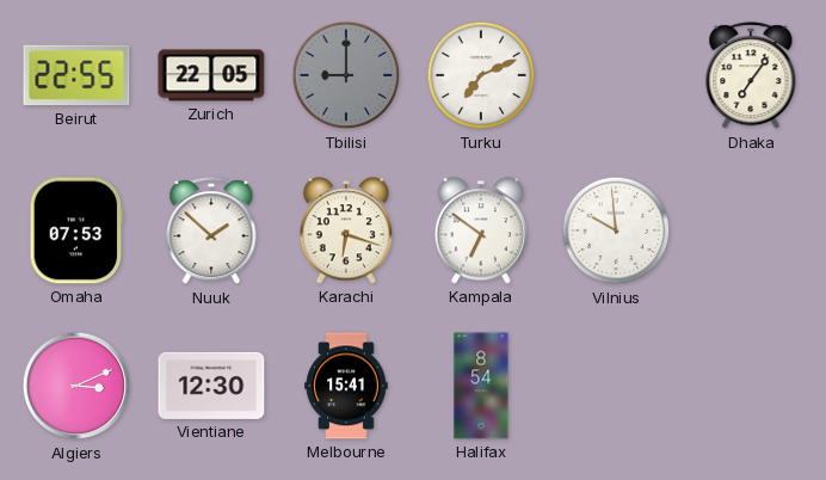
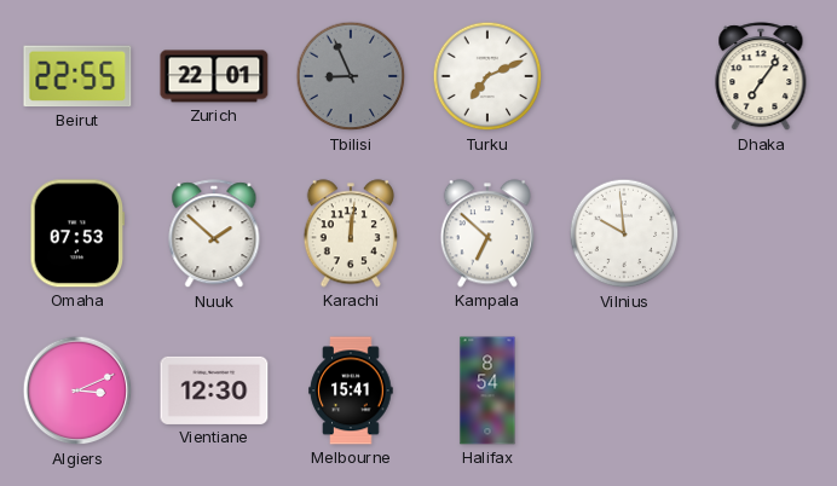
Zurich: 22:05 -> 22:01 (214, 76)
Tbilisi: 9:00 -> 8:56 (351, 76)
Karachi: 6:18 -> 12:01 (350, 233)
Kampala: 6:51 -> 6:52 (486, 233)
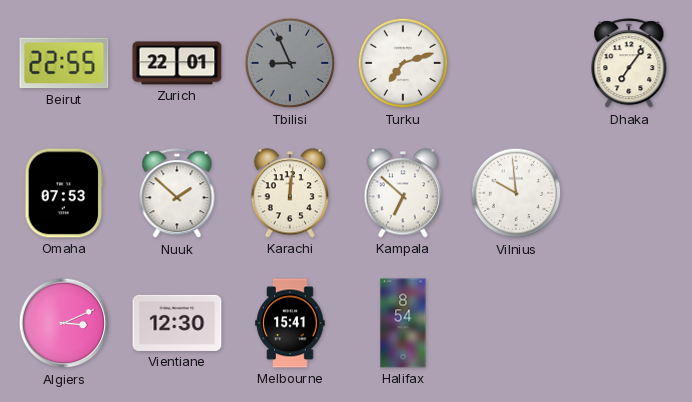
Turku: 7:11 -> 7:12 (403, 63)
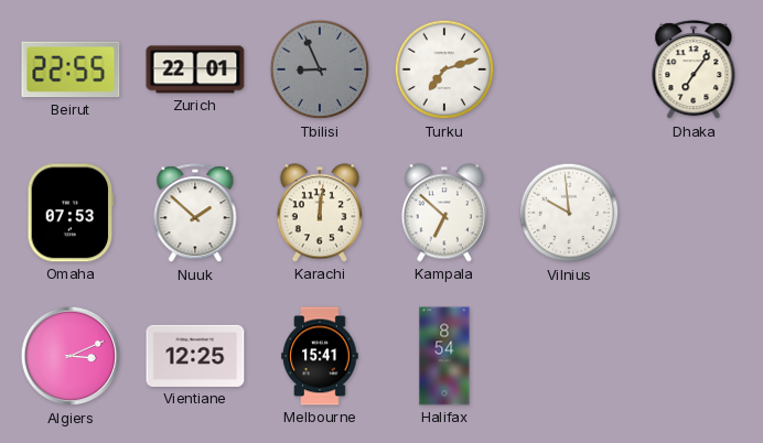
Vientiane: 12:30 -> 12:25 (195, 356)
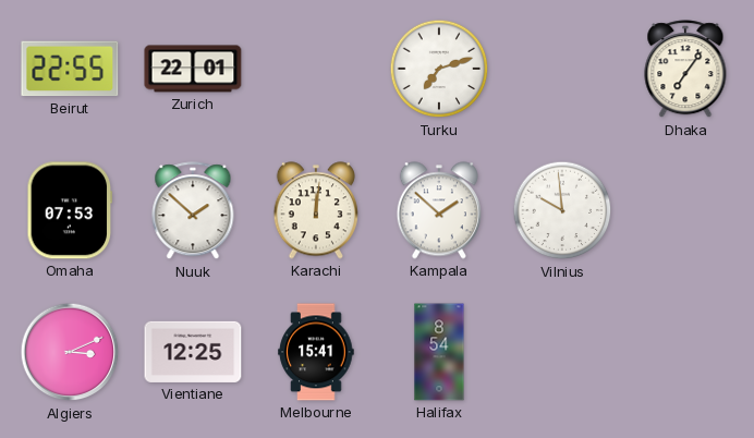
Tbilisi: 8:56 -> none (320, 69)
Kampala: 6:52 -> 1:52 (438, 210)
